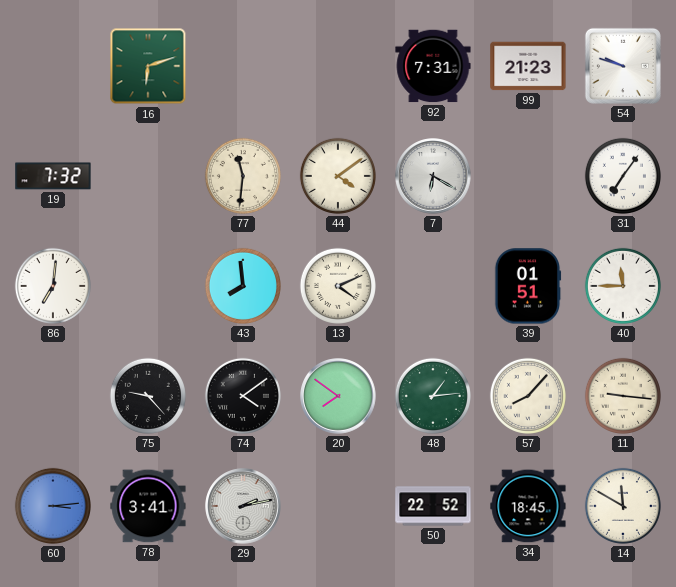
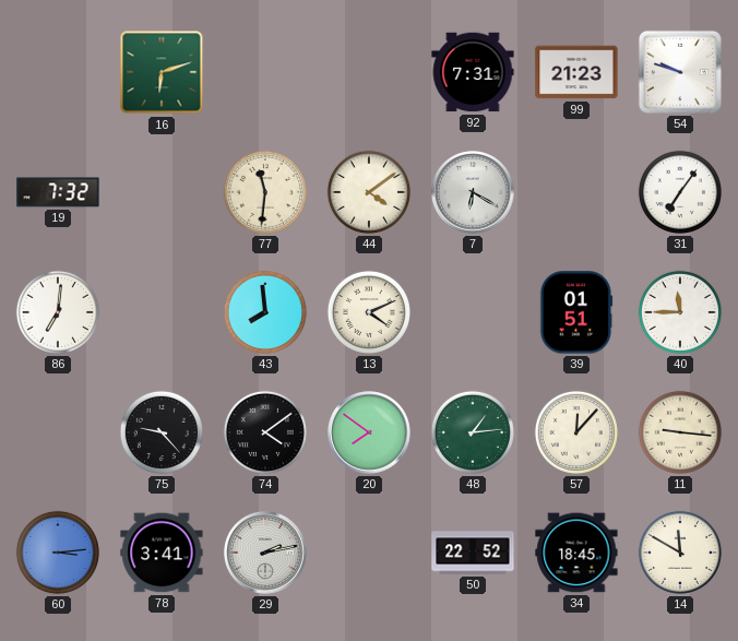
57: 8:07 -> 12:07 (576, 432)
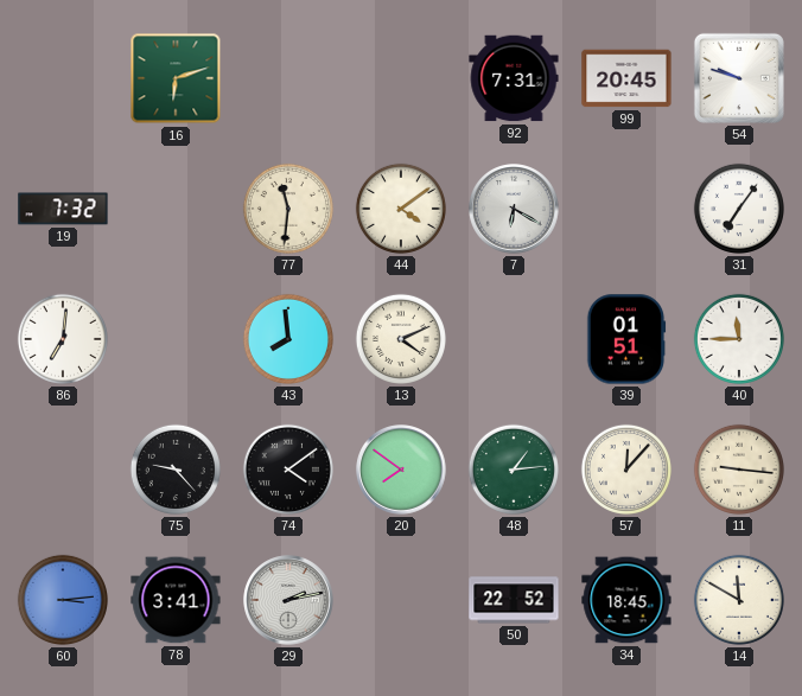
99: 21:23 -> 20:45 (626, 78)
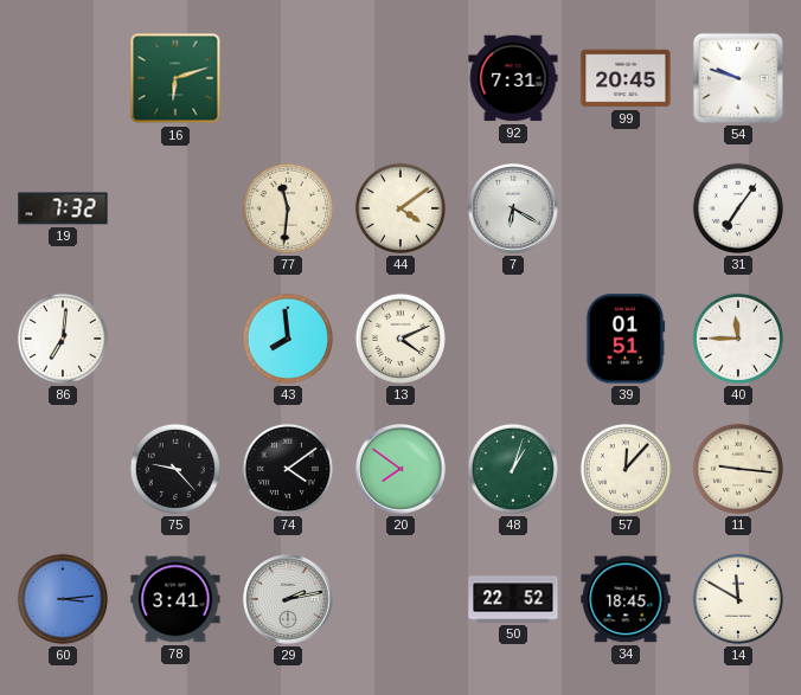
48: 1:14 -> 1:03 (513, 469)
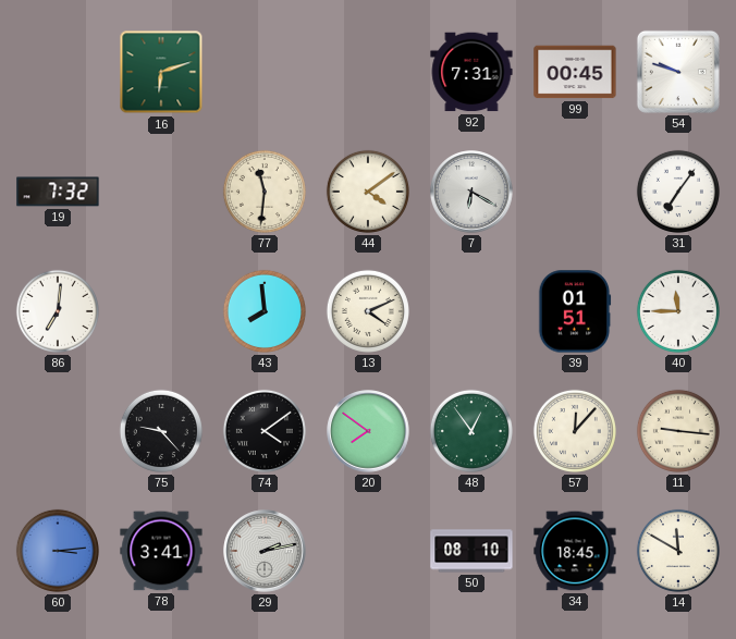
99: 20:45 -> 00:45 (575, 72)
48: 1:03 -> 12:54 (471, 431)
50: 22:52 -> 08:10 (471, 551)
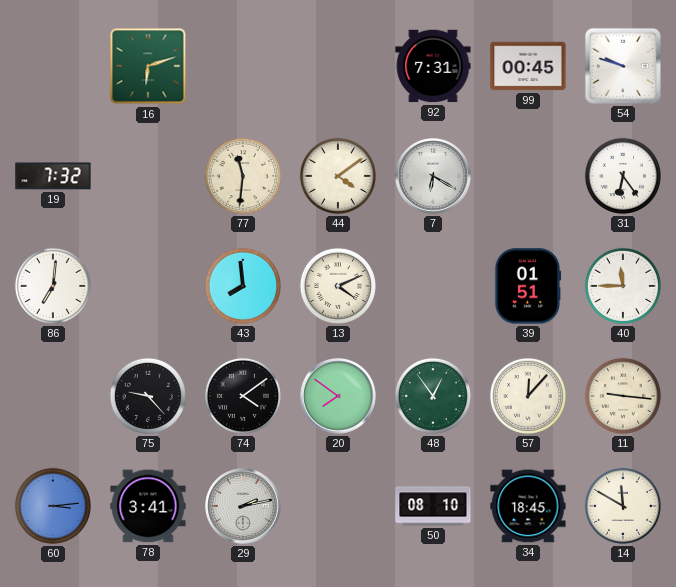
31: 7:06 -> 6:24 (623, 176)
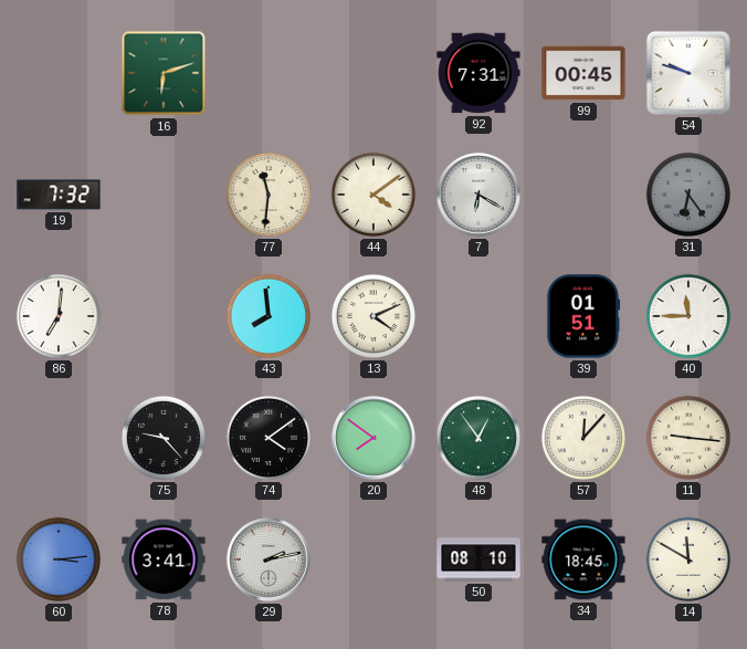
31 dial: white -> grey (688, 195)
